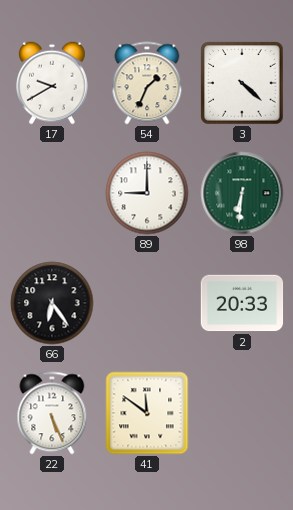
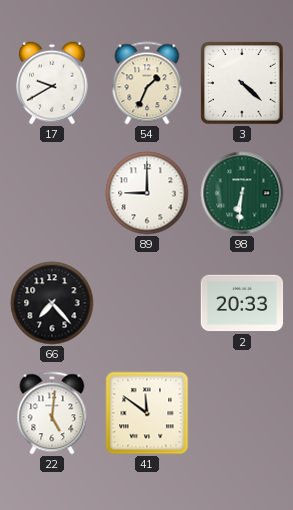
66: 6:24 -> 7:23 (52, 303)
22: 5:26 -> 5:01 (52, 413)
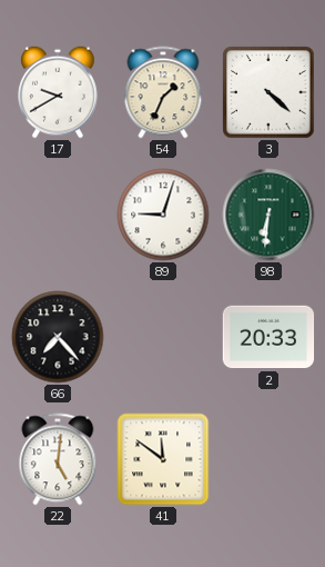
89: 9:00 -> 9:03 (163, 215)
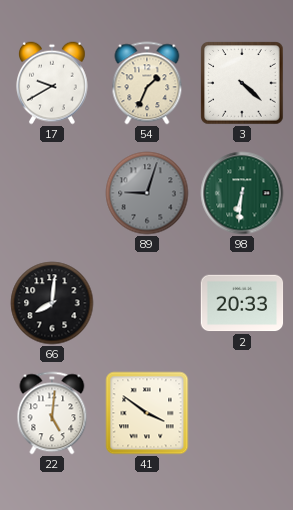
89 dial: white -> grey (147, 193)
66: 7:23 -> 8:01 (52, 303)
41: 11:51 -> 3:51 (147, 413)
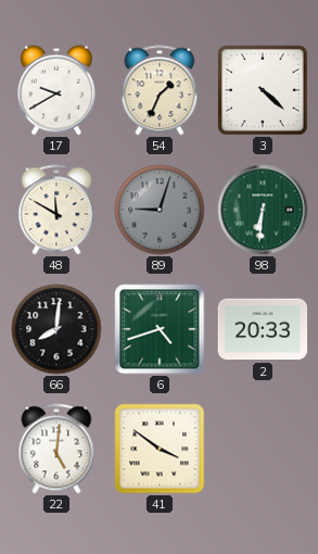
48: none -> 11:50 (56, 210)
6: none -> 4:42 (160, 329)
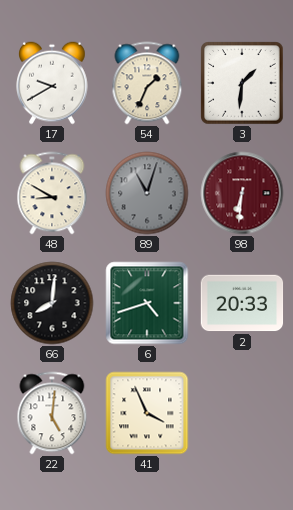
3: 4:22 -> 1:31 (242, 83)
48: 11:50 -> 8:50 (52, 193)
89: 9:03 -> 11:03 (147, 193)
98 dial: green -> burgundy (242, 193)
41: 3:51 -> 3:56 (147, 413)
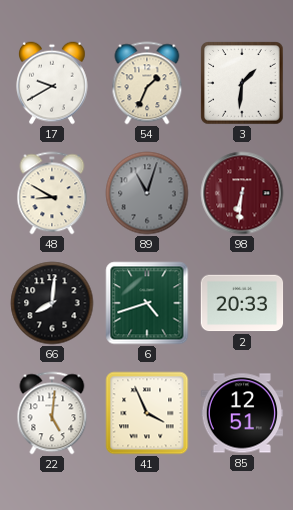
85: none -> 12:51 (242, 413)
